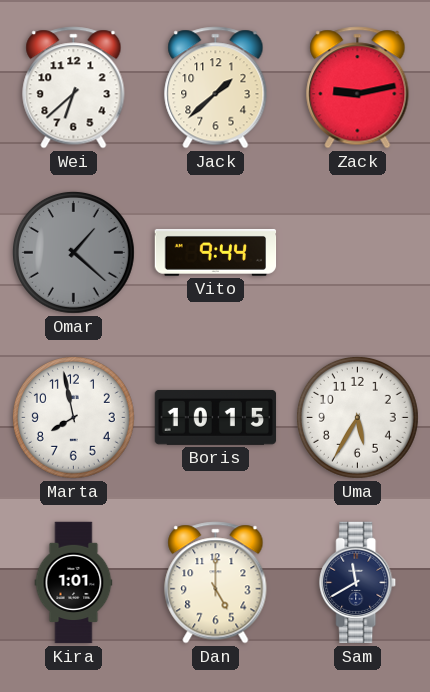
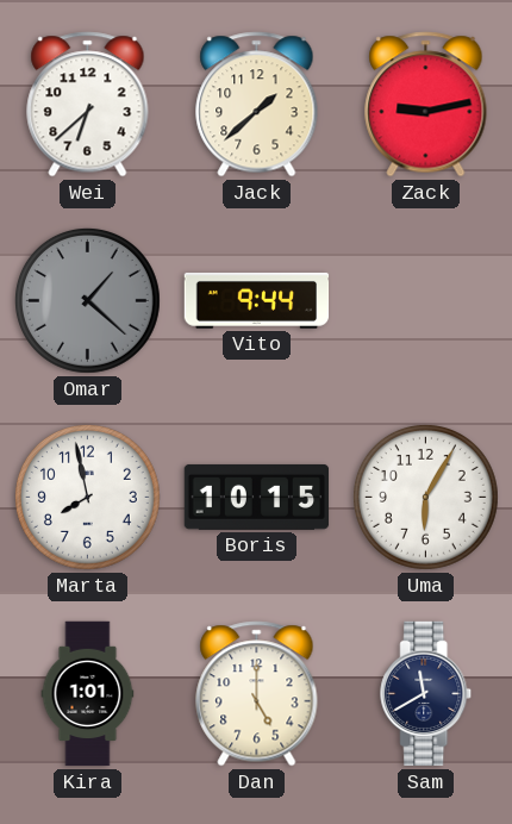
Uma: 5:35 -> 6:05 (425, 497)
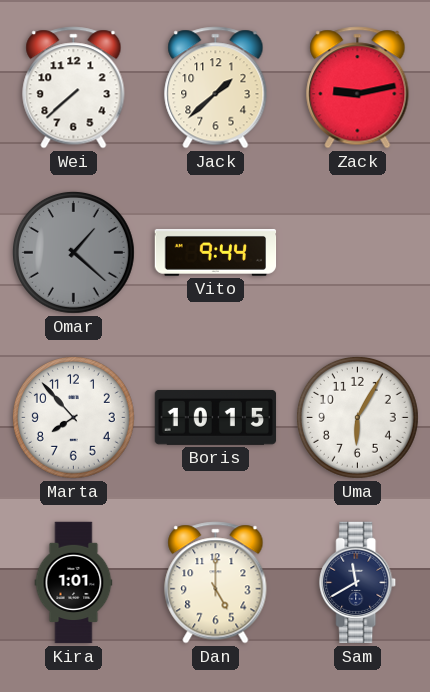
Wei: 6:38 -> 7:38 (74, 88)
Marta: 7:58 -> 7:53 (73, 417)
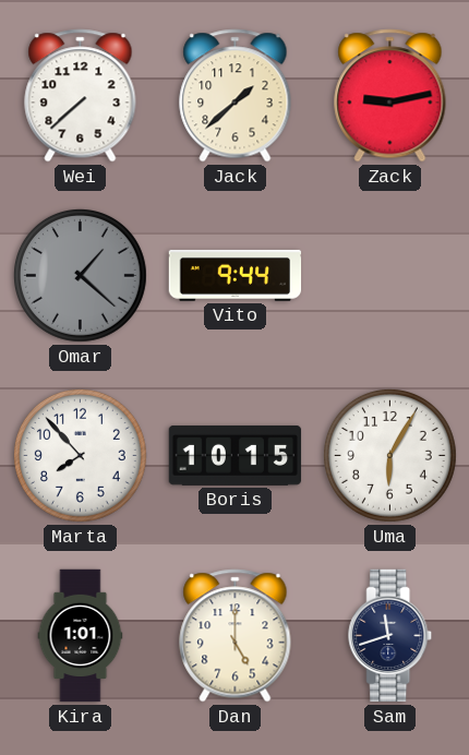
Sam: 11:40 -> 11:42 (390, 636)
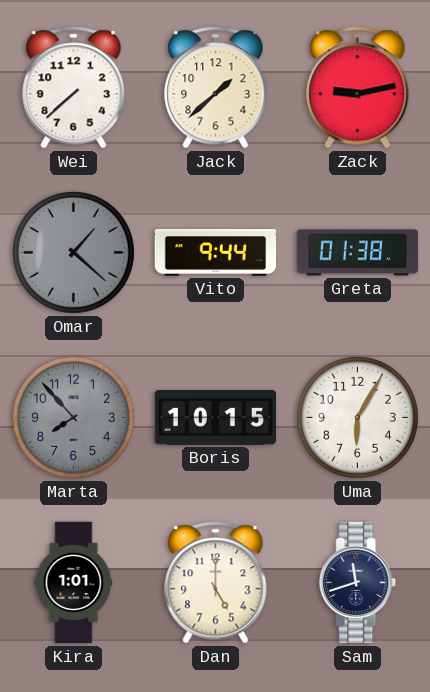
Greta: none -> 01:38 (358, 253)
Marta dial: white -> grey (73, 417)
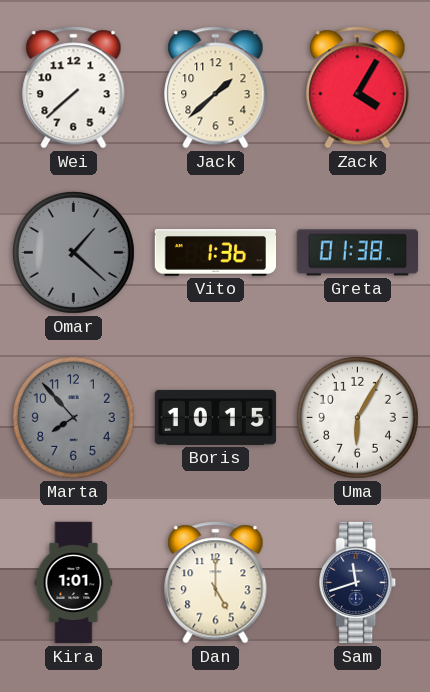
Zack: 9:13 -> 4:05 (358, 88)
Vito: 9:44 -> 1:36 (216, 253)
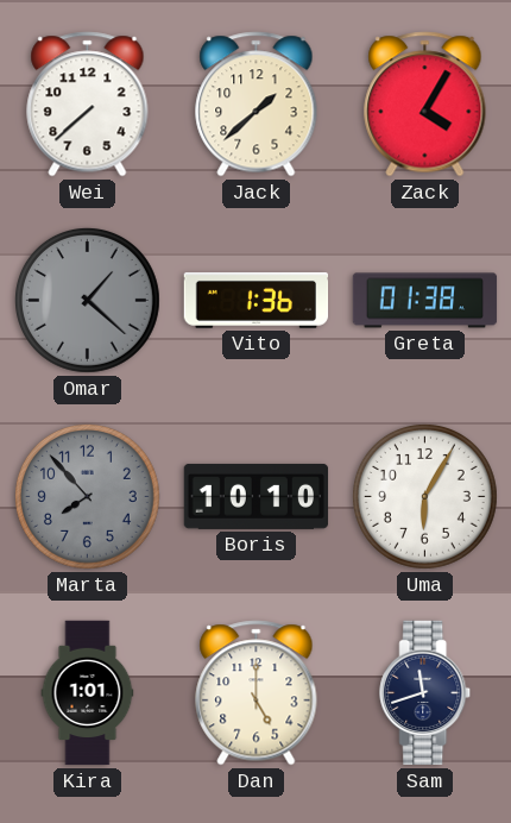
Boris: 10:15 -> 10:10 (257, 496)
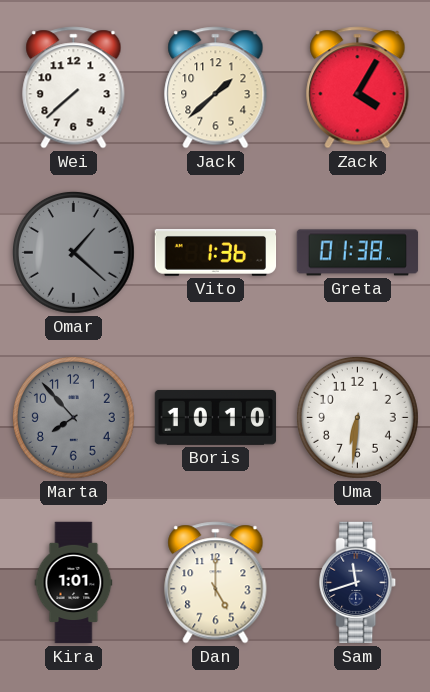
Uma: 6:05 -> 6:31 (357, 417)
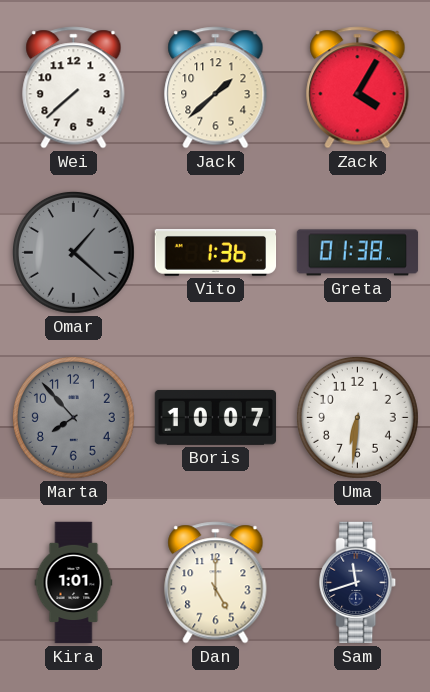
Boris: 10:10 -> 10:07 (216, 417)
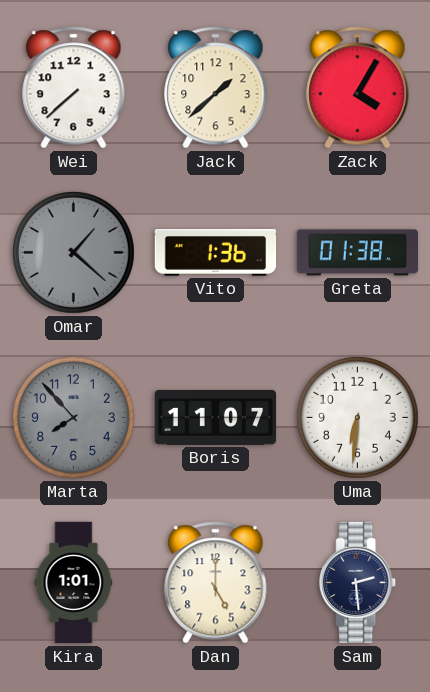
Boris: 10:07 -> 11:07 (216, 417)
Sam: 11:42 -> 2:29 (358, 583)
